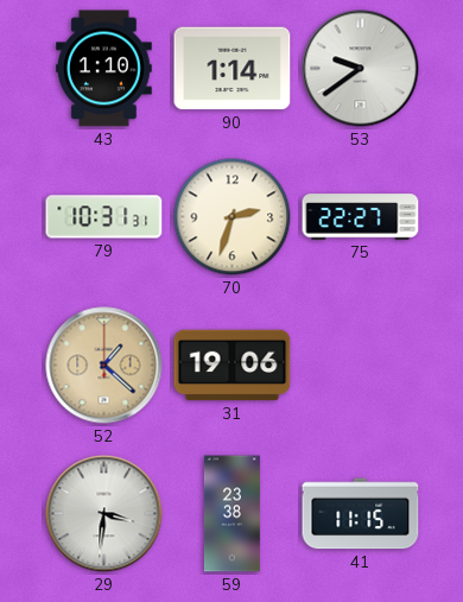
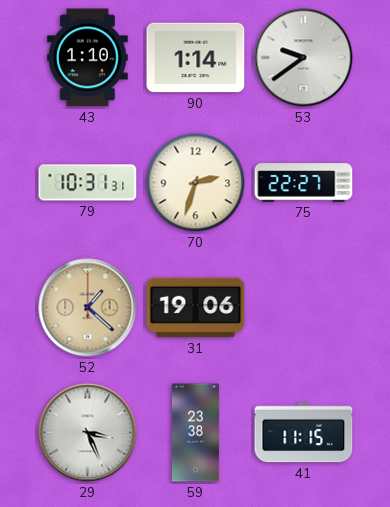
29: 3:31 -> 3:26 (88, 433)
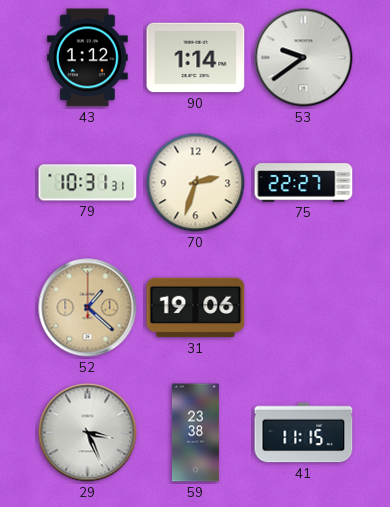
43: 1:10 -> 1:12 (88, 58)
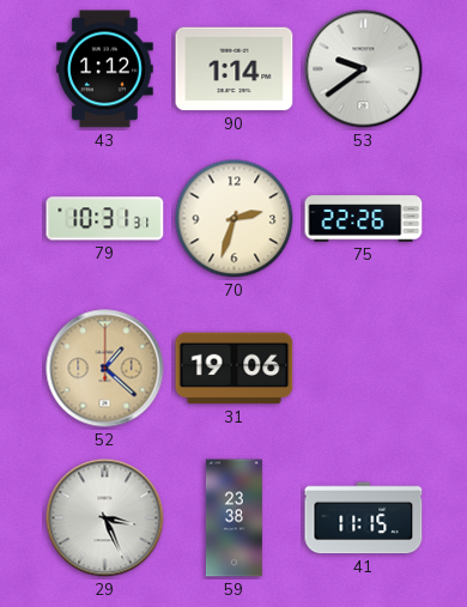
75: 22:27 -> 22:26 (364, 219)
